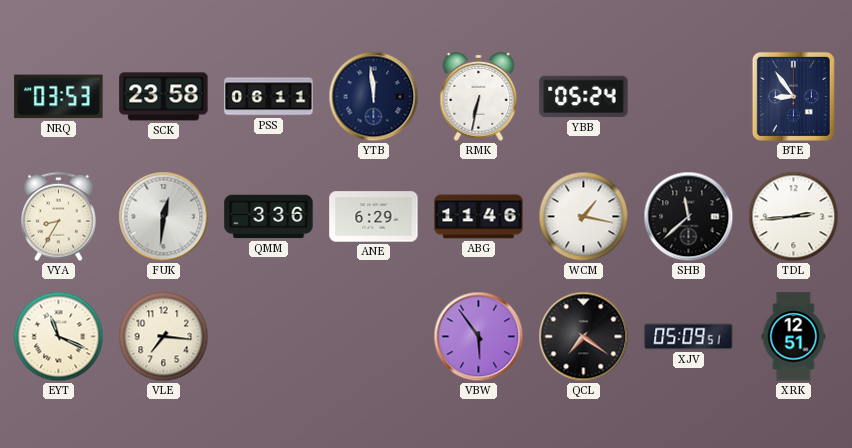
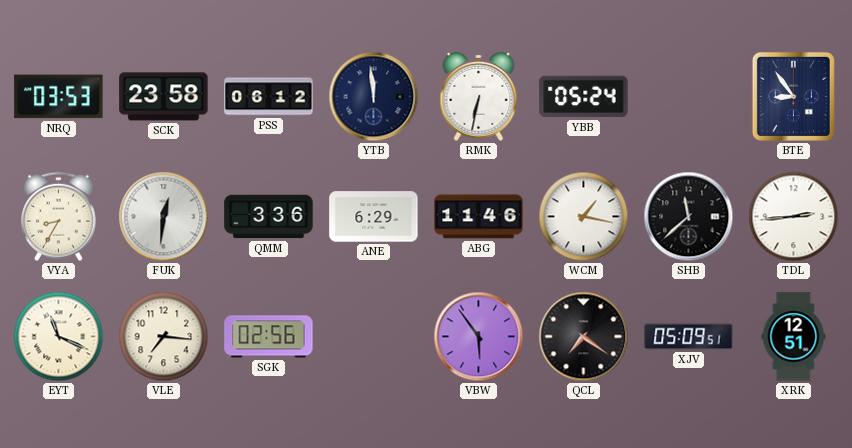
PSS: 06:11 -> 06:12 (269, 97)
SGK: none -> 02:56 (269, 337)
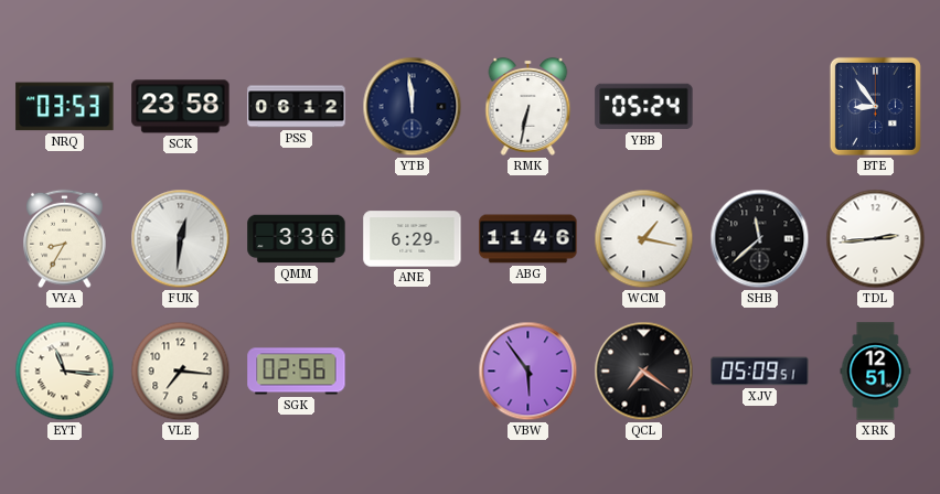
EYT: 11:19 -> 11:16 (65, 372)
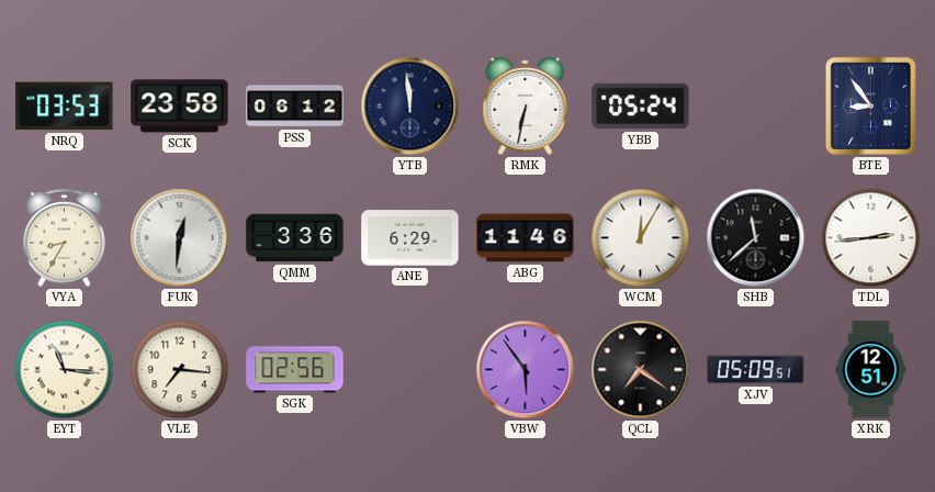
WCM: 1:17 -> 12:05 (641, 238)
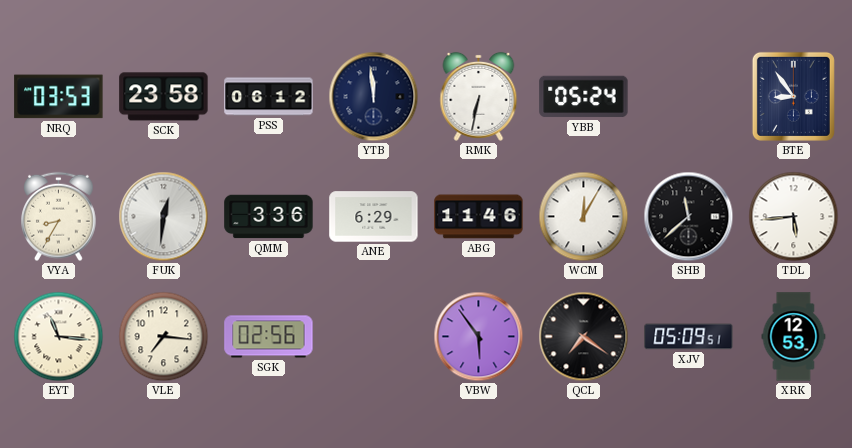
TDL: 2:44 -> 5:44 (794, 217)
XRK: 12:51 -> 12:53 (794, 337)
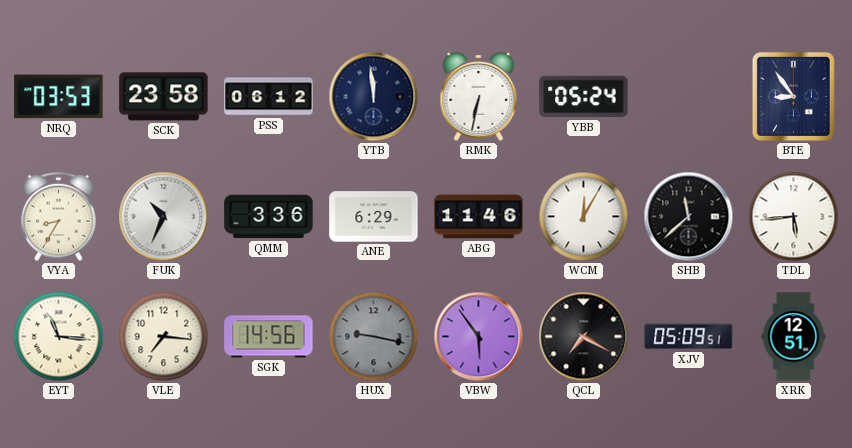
FUK: 12:31 -> 10:34 (164, 217)
SGK: 02:56 -> 14:56 (269, 337)
HUX: none -> 9:17 (374, 337)
QCL: 7:21 -> 7:20 (584, 337)
XRK: 12:53 -> 12:51 (794, 337)
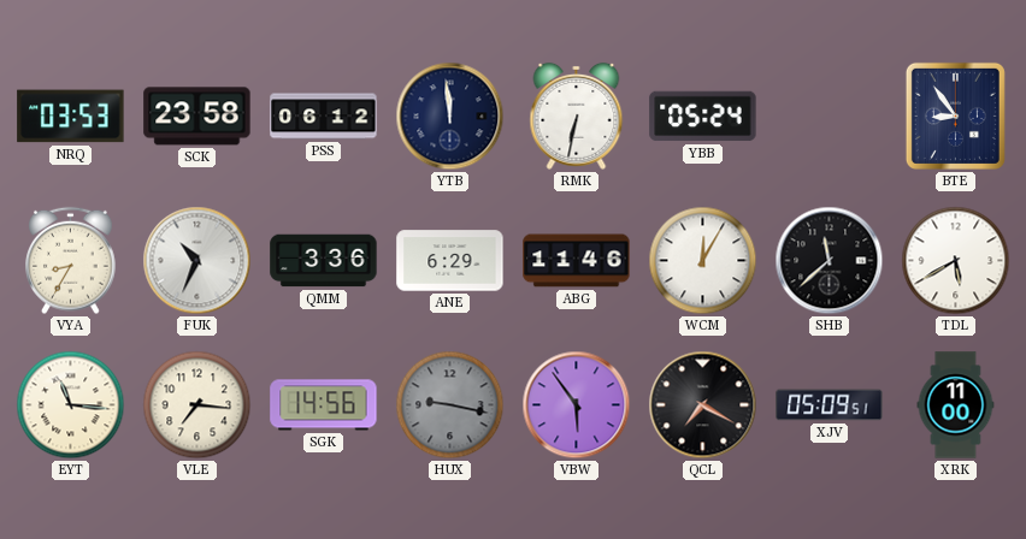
TDL: 5:44 -> 5:40 (956, 261)
XRK: 12:51 -> 11:00 (956, 405)
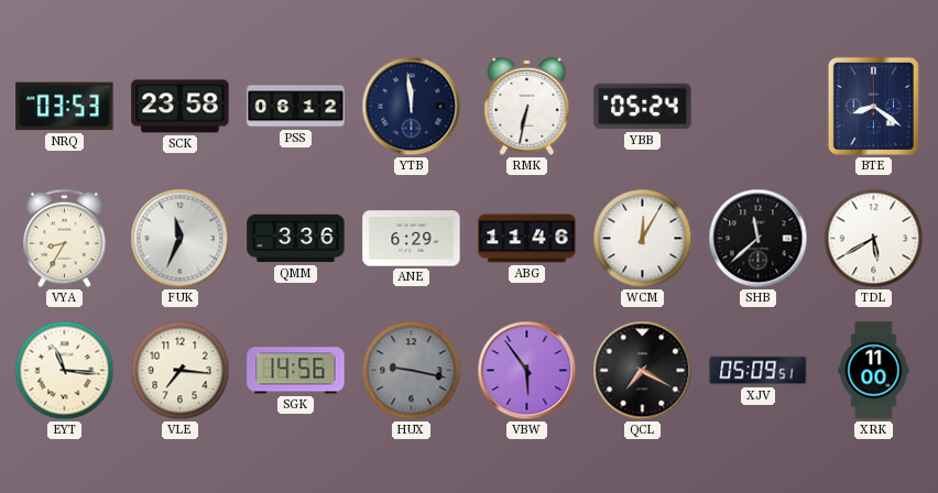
BTE: 8:54 -> 8:21 (873, 106)
FUK: 10:34 -> 11:34 (181, 239)
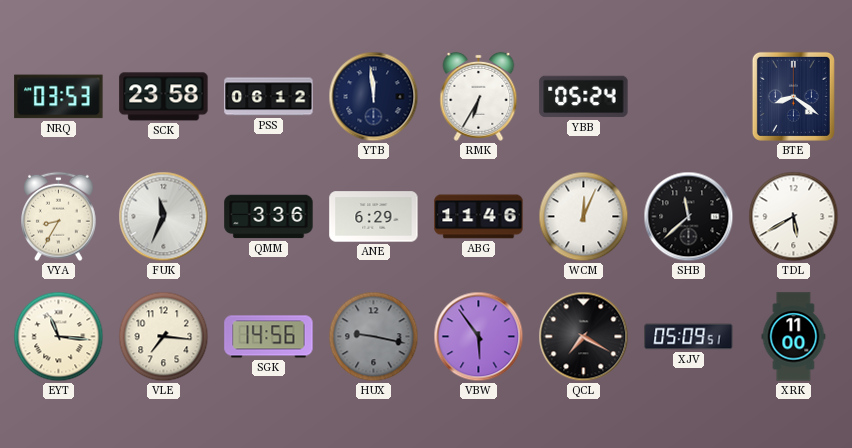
RMK: 6:32 -> 6:35 (479, 96)
WCM: 12:05 -> 12:04 (584, 217)
